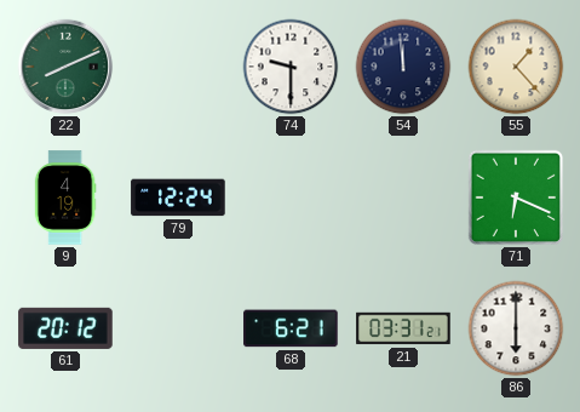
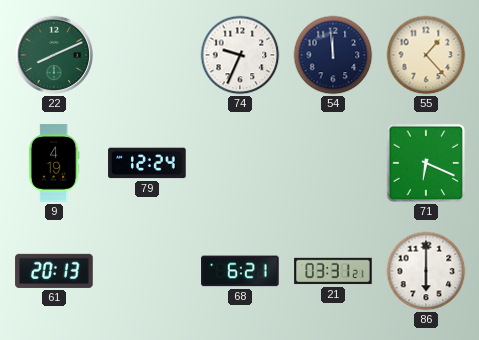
74: 9:30 -> 9:34 (240, 55)
61: 20:12 -> 20:13 (54, 271)
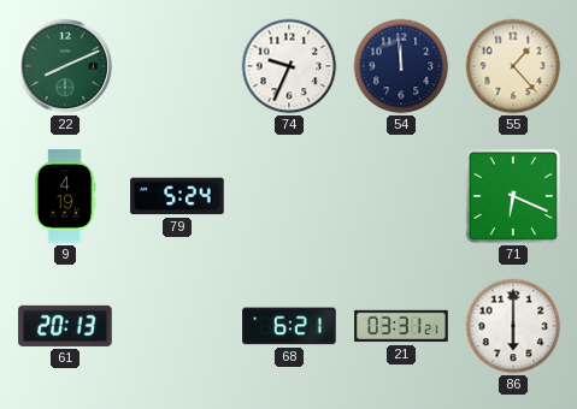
79: 12:24 -> 5:24 (177, 196)
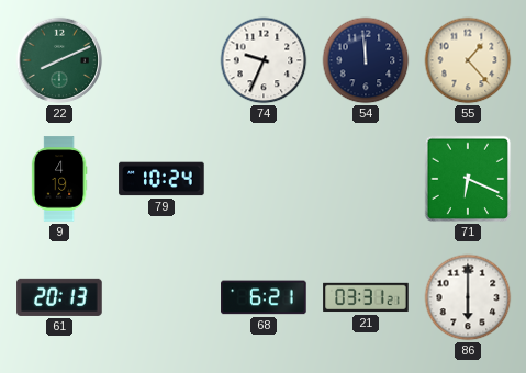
79: 5:24 -> 10:24 (161, 179)
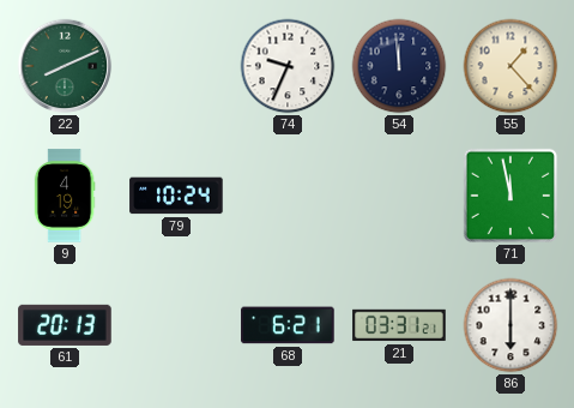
71: 6:19 -> 11:58 (510, 196)
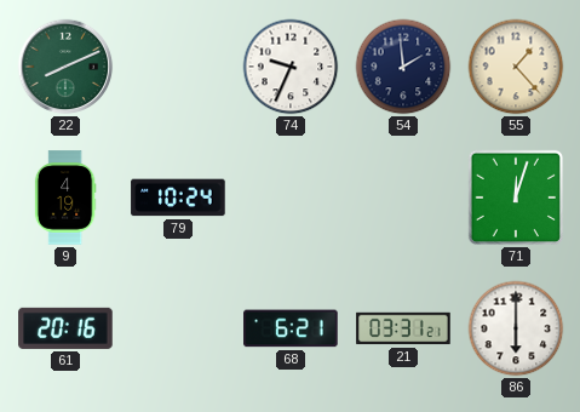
54: 11:59 -> 1:59 (403, 67)
71: 11:58 -> 12:03 (516, 198)
61: 20:13 -> 20:16 (65, 328)
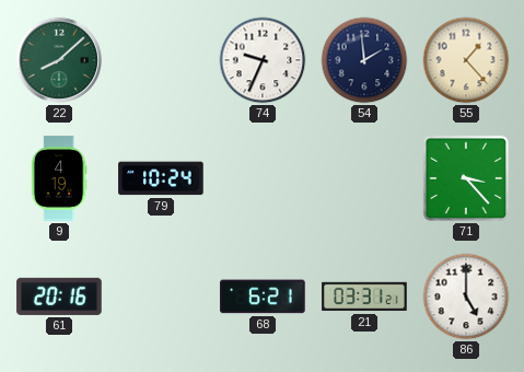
22: 8:11 -> 8:08 (59, 60)
71: 12:03 -> 3:23 (466, 178)
86: 6:00 -> 5:00 (466, 297)
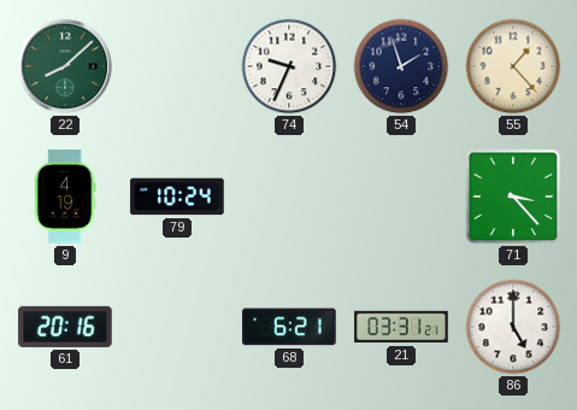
54: 1:59 -> 1:57 (401, 66)
